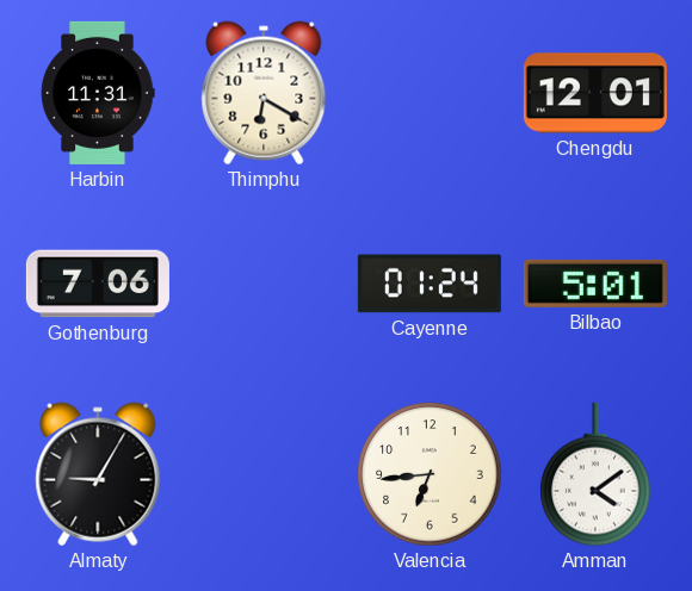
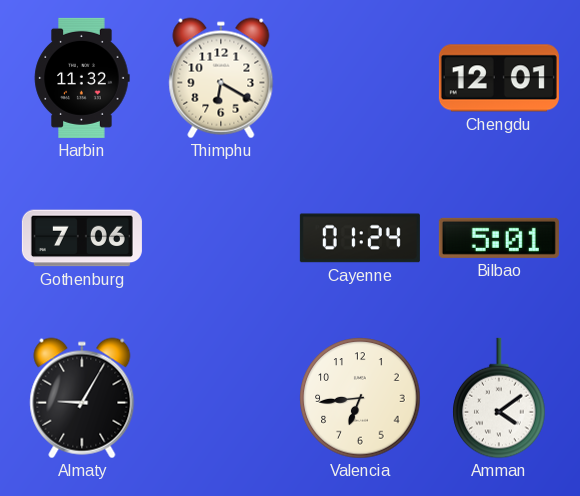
Harbin: 11:31 -> 11:32 (82, 78)
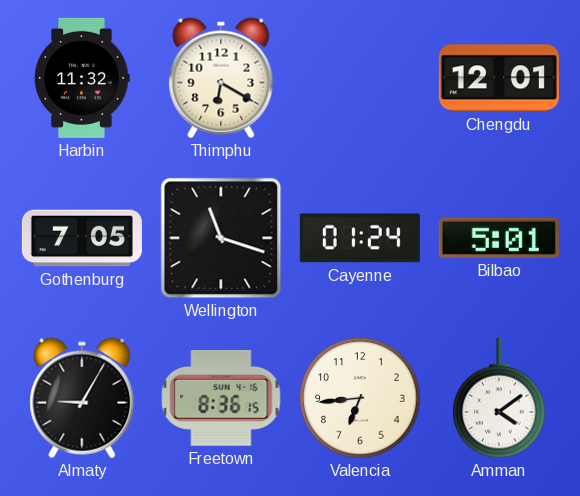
Gothenburg: 7:06 -> 7:05 (82, 238)
Wellington: none -> 11:18 (221, 238)
Freetown: none -> 8:36 (221, 399)
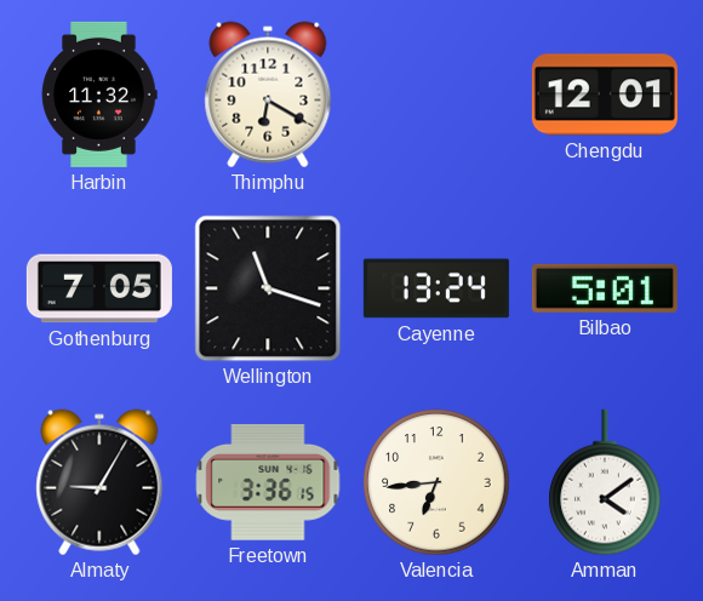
Cayenne: 01:24 -> 13:24 (436, 288)
Freetown: 8:36 -> 3:36 (268, 483)
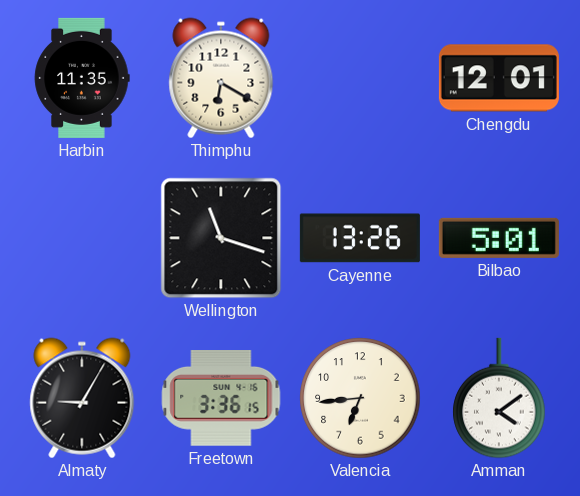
Harbin: 11:32 -> 11:35 (82, 78)
Gothenburg: 7:05 -> none (99, 288)
Cayenne: 13:24 -> 13:26 (360, 238)
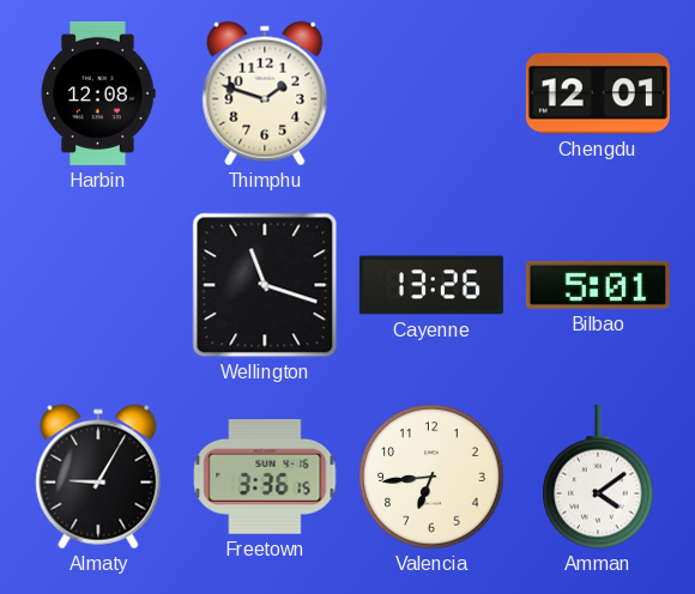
Harbin: 11:35 -> 12:08 (98, 93)
Thimphu: 6:20 -> 1:48 (265, 93)
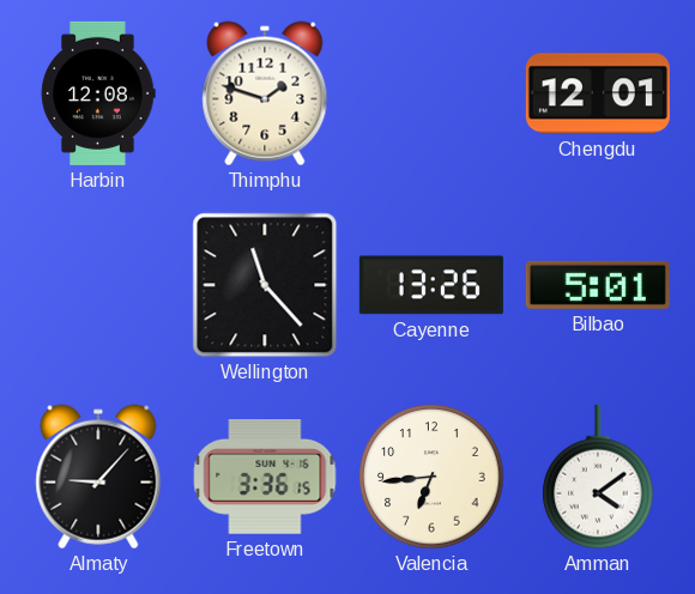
Wellington: 11:18 -> 11:23 (265, 285)
Almaty: 9:05 -> 9:07 (98, 477)
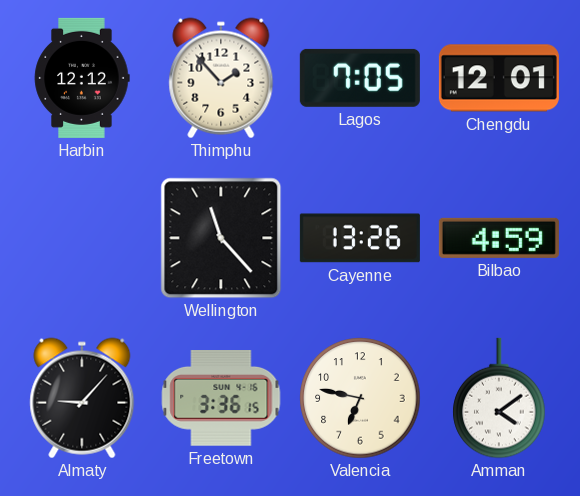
Harbin: 12:08 -> 12:12 (82, 78)
Thimphu: 1:48 -> 1:53 (221, 78)
Lagos: none -> 7:05 (360, 78)
Bilbao: 5:01 -> 4:59 (499, 238)
Valencia: 6:44 -> 6:47 (360, 398)
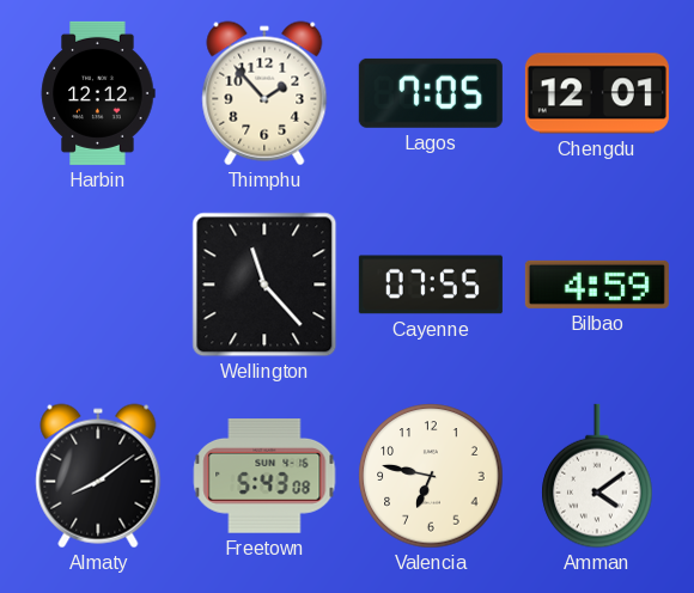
Cayenne: 13:26 -> 07:55 (431, 285)
Almaty: 9:07 -> 8:09 (98, 476)
Freetown: 3:36 -> 5:43 (264, 477)
